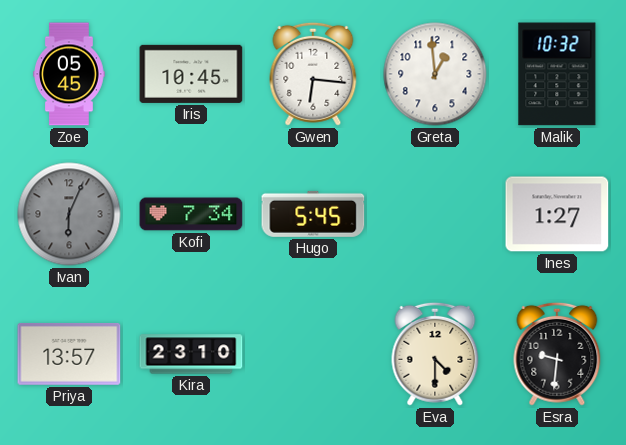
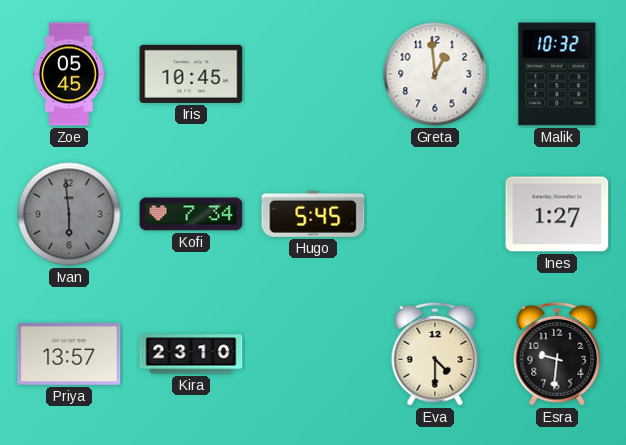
Gwen: 6:16 -> none (313, 74)
Ivan: 6:04 -> 5:59 (69, 214)
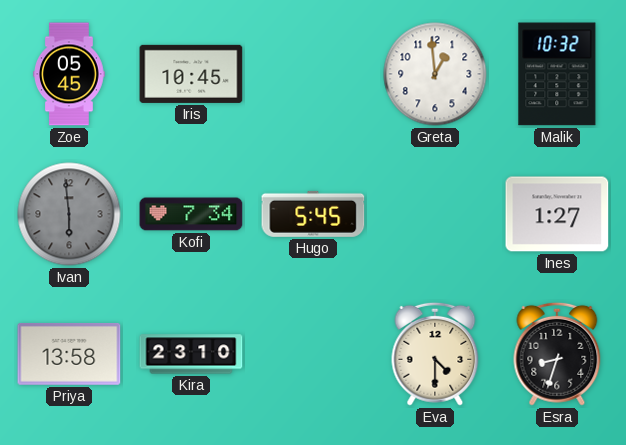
Priya: 13:57 -> 13:58 (69, 354)
Esra: 9:31 -> 8:33 (557, 354)
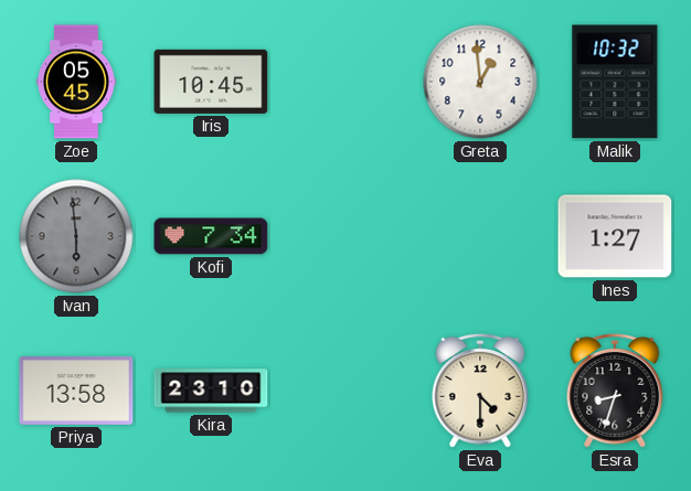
Hugo: 5:45 -> none (313, 214)
